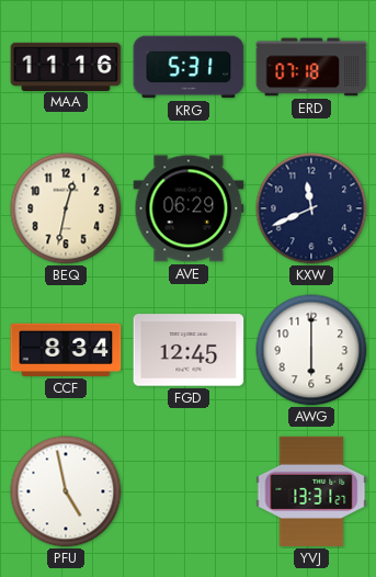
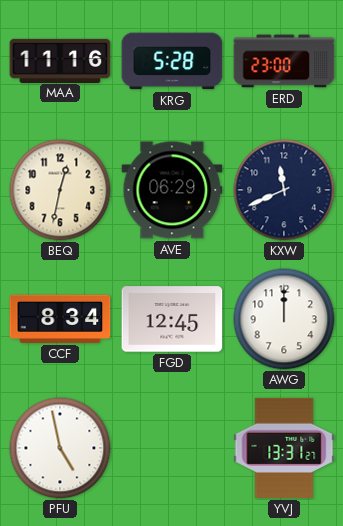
KRG: 5:31 -> 5:28 (172, 61)
ERD: 07:18 -> 23:00 (284, 61)
AWG: 6:00 -> 12:00 (284, 319)
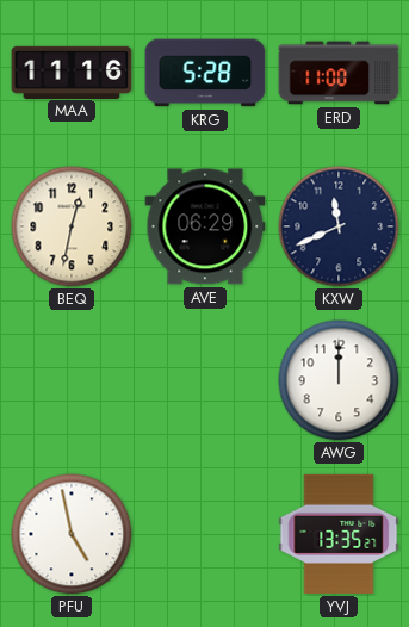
ERD: 23:00 -> 11:00 (339, 73)
CCF: 8:34 -> none (60, 319)
FGD: 12:45 -> none (172, 319)
YVJ: 13:31 -> 13:35 (339, 534)
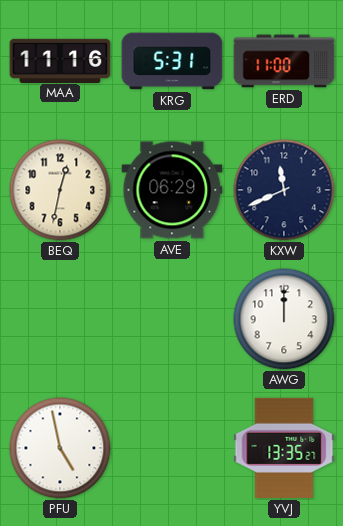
KRG: 5:28 -> 5:31 (172, 61)
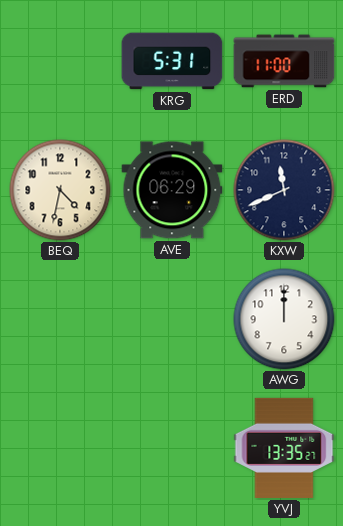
MAA: 11:16 -> none (60, 60)
BEQ: 12:32 -> 4:32 (60, 190)
PFU: 4:58 -> none (60, 448)
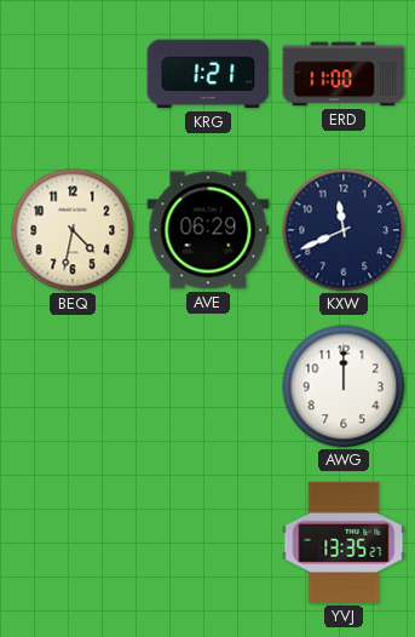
KRG: 5:31 -> 1:21 (208, 74)
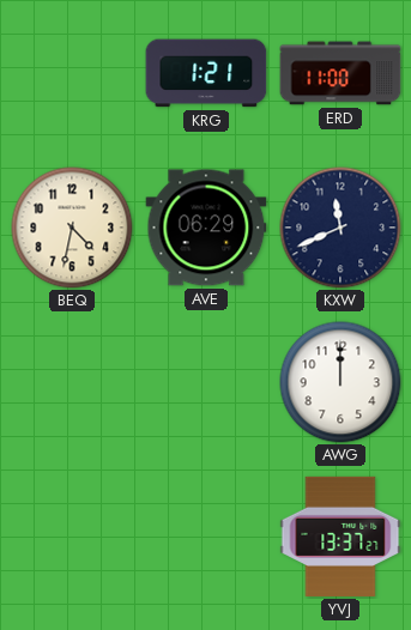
YVJ: 13:35 -> 13:37 (340, 537)
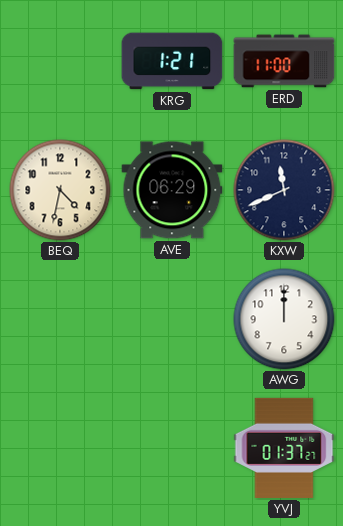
YVJ: 13:37 -> 01:37 (284, 448)
